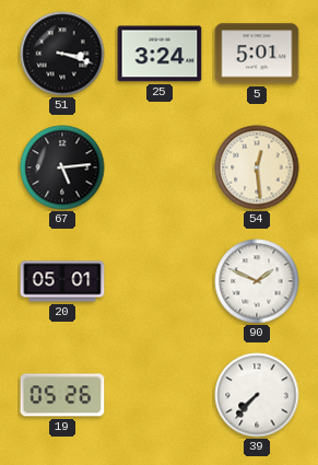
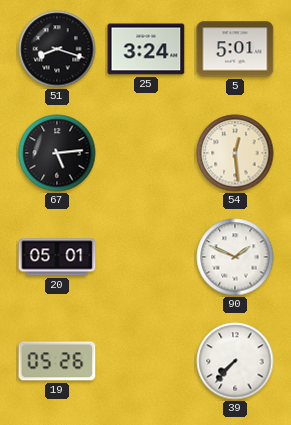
51: 3:18 -> 8:18 (57, 49)
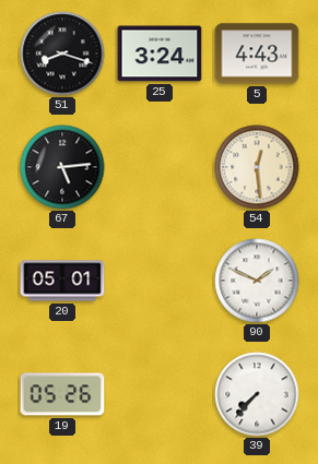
5: 5:01 -> 4:43 (257, 53)
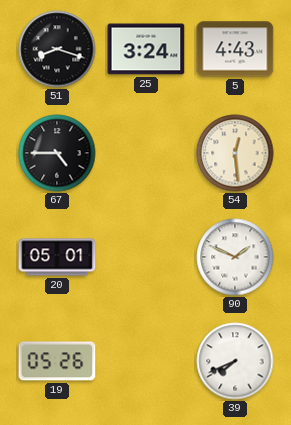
67: 5:14 -> 4:45 (57, 153)
39: 7:37 -> 7:41 (235, 361)
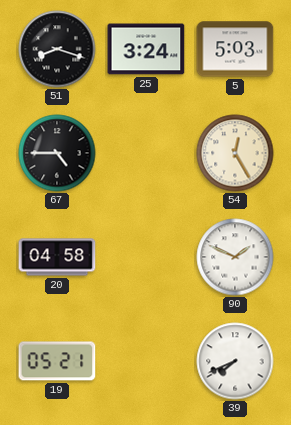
5: 4:43 -> 5:03 (235, 49)
54: 12:29 -> 12:25 (235, 153)
20: 05:01 -> 04:58 (57, 257)
19: 05:26 -> 05:21 (57, 361)
